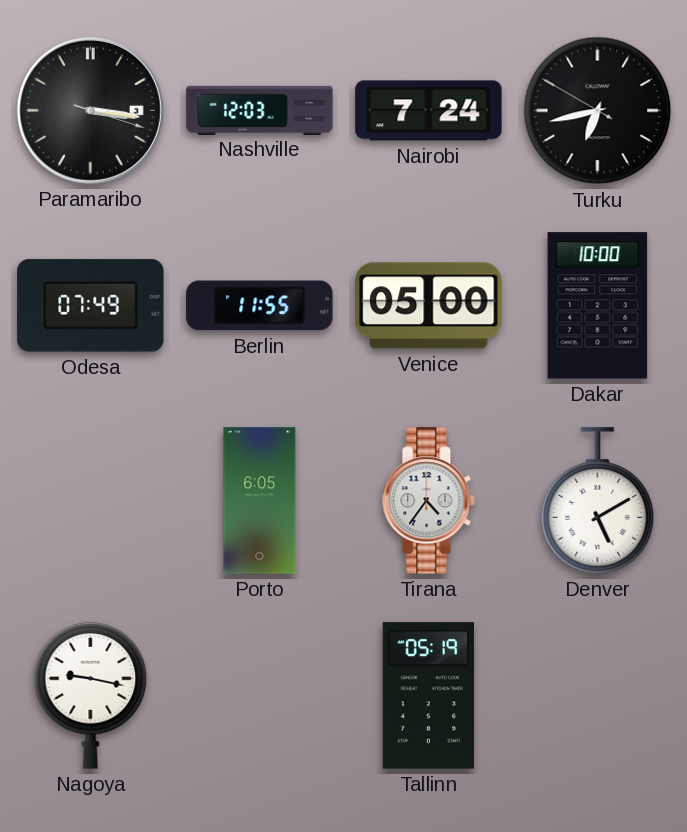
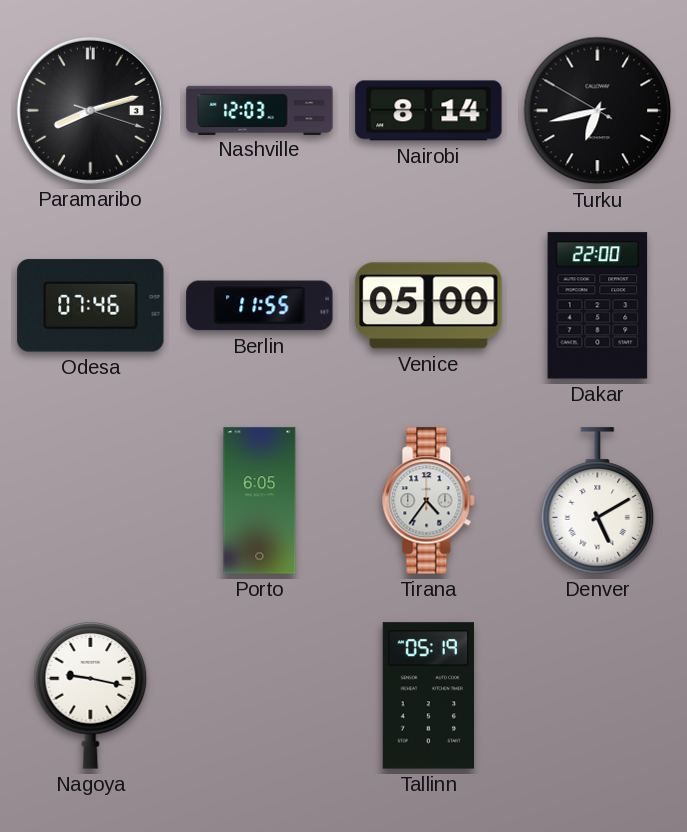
Paramaribo: 3:16 -> 8:12 (90, 110)
Nairobi: 7:24 -> 8:14 (429, 111)
Odesa: 07:49 -> 07:46 (91, 306)
Dakar: 10:00 -> 22:00 (598, 306)
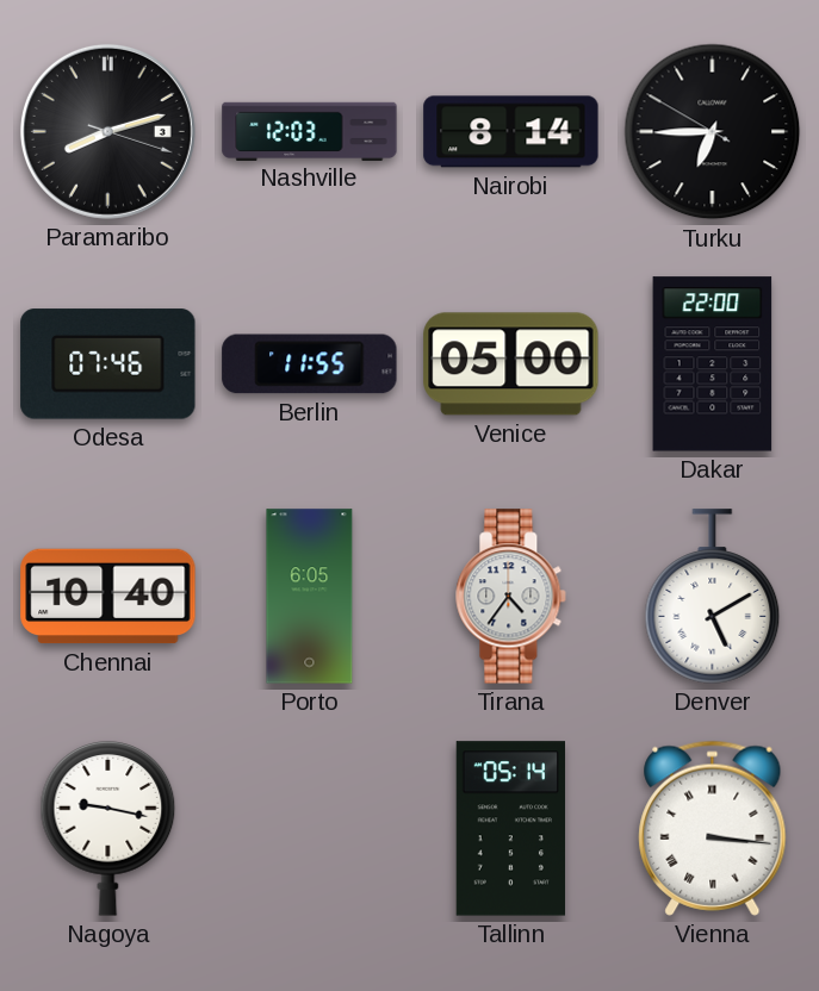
Turku: 6:42 -> 6:44 (713, 132)
Chennai: none -> 10:40 (108, 597)
Tallinn: 05:19 -> 05:14 (510, 829)
Vienna: none -> 3:16 (713, 828)
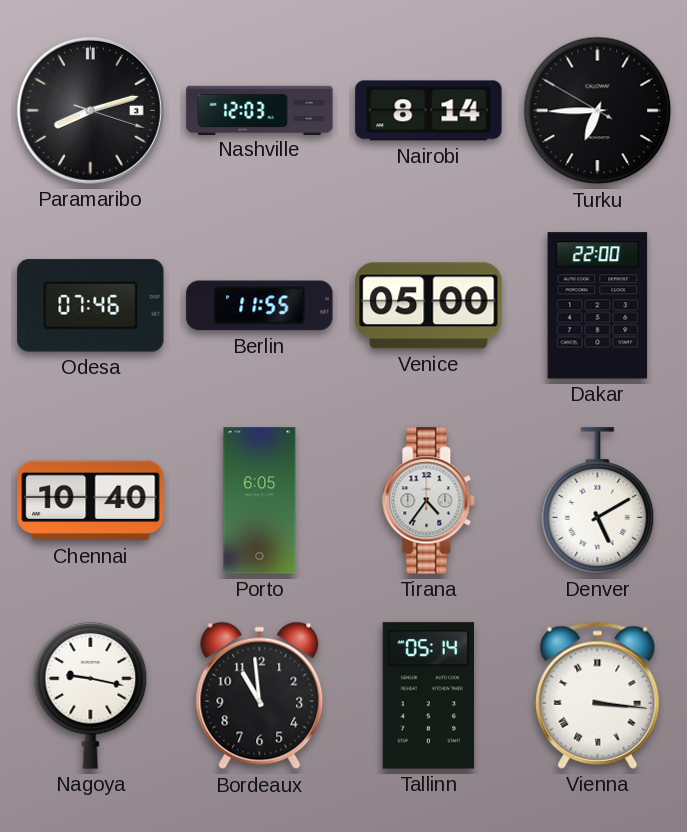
Bordeaux: none -> 10:59 (260, 696)
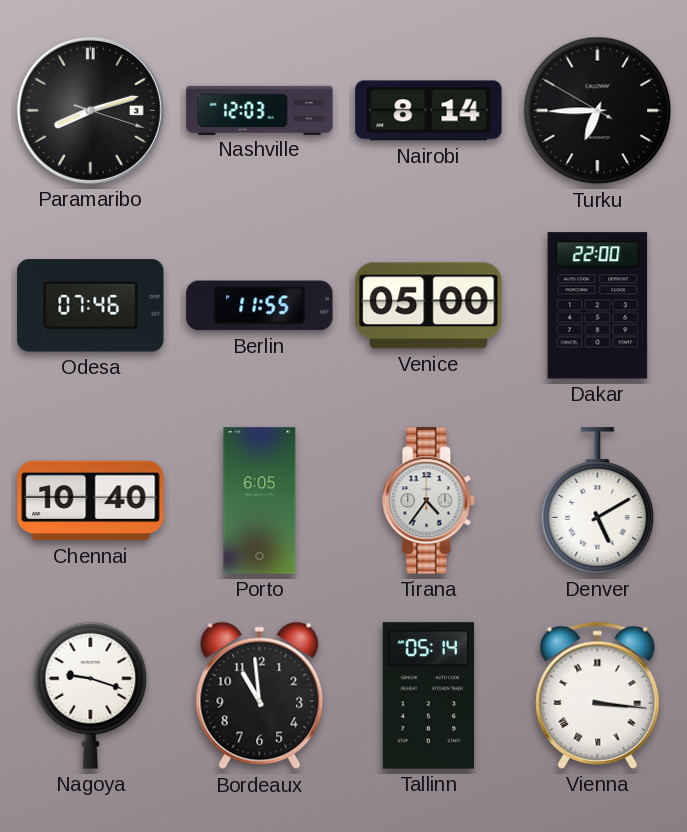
Nagoya: 9:17 -> 9:18 (91, 696)
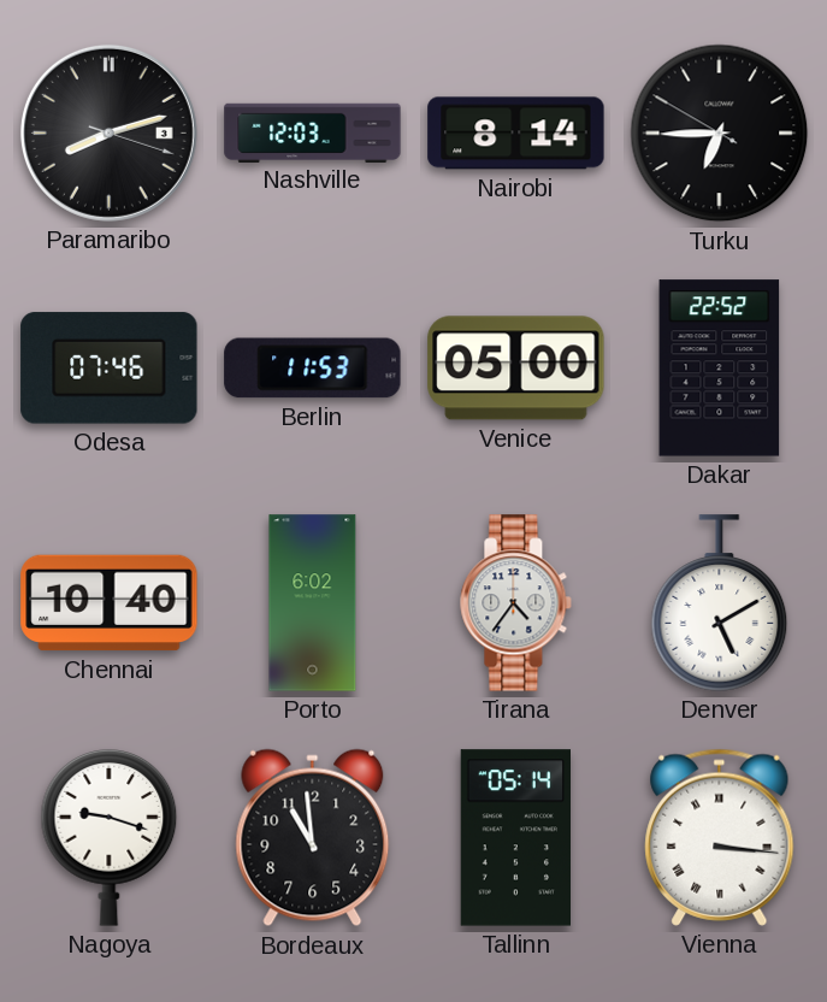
Berlin: 11:55 -> 11:53 (313, 369)
Dakar: 22:00 -> 22:52 (720, 369)
Porto: 6:05 -> 6:02 (313, 603)
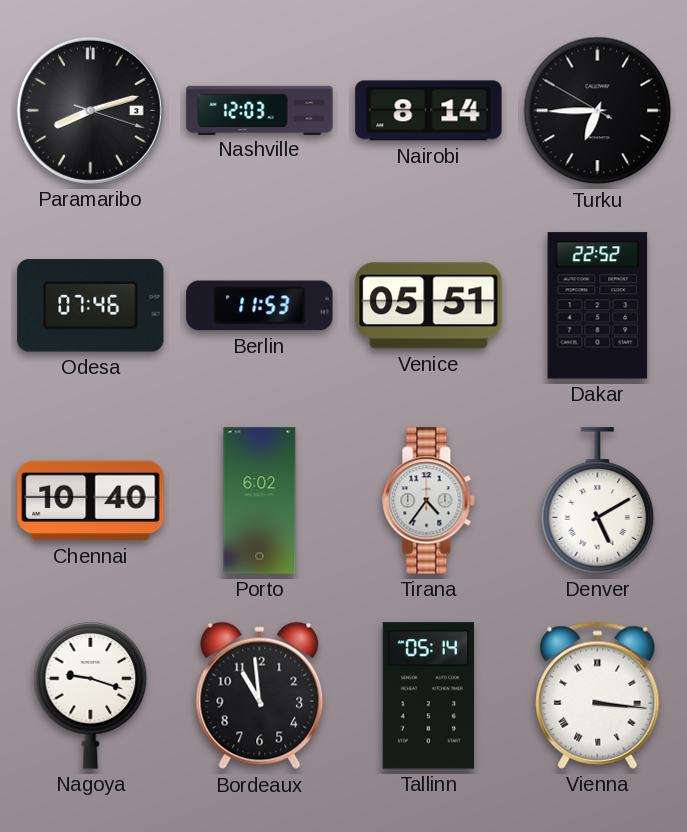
Venice: 05:00 -> 05:51 (429, 306)
